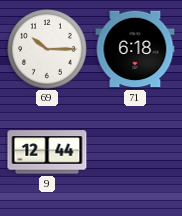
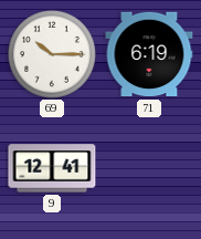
71: 6:18 -> 6:19 (149, 54)
9: 12:44 -> 12:41 (52, 168)
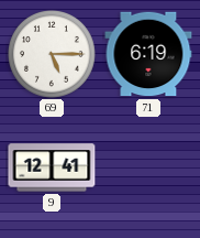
69: 10:15 -> 5:15 (53, 55)
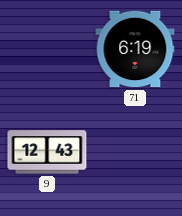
69: 5:15 -> none (53, 55)
9: 12:41 -> 12:43 (47, 152)
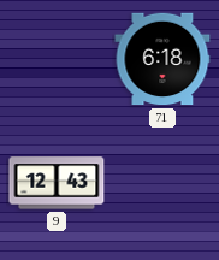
71: 6:19 -> 6:18 (162, 59)
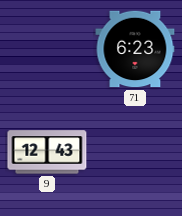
71: 6:18 -> 6:23 (135, 49)
